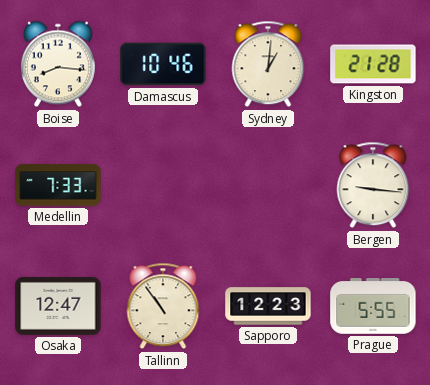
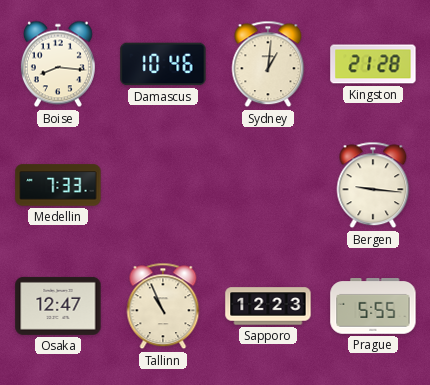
Tallinn: 10:54 -> 10:56 (163, 306)
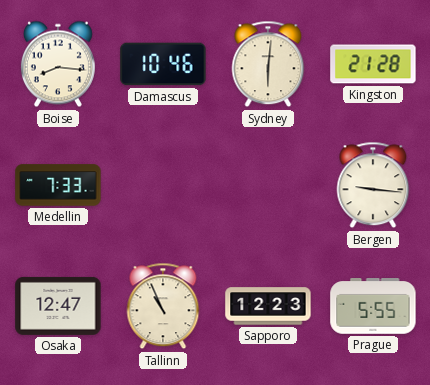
Sydney: 1:01 -> 6:01 (268, 64)
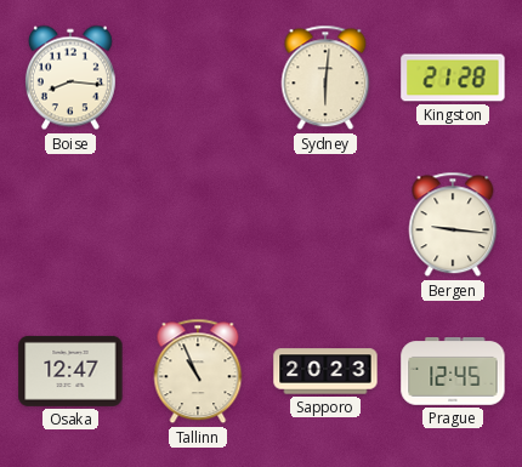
Damascus: 10:46 -> none (163, 64)
Medellin: 7:33 -> none (58, 185)
Sapporo: 12:23 -> 20:23 (325, 371)
Prague: 5:55 -> 12:45 (453, 371)
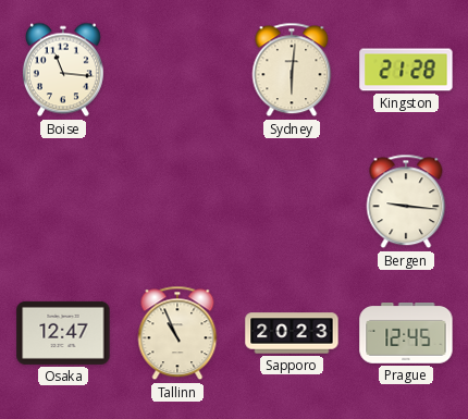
Boise: 8:16 -> 11:16 (63, 70)
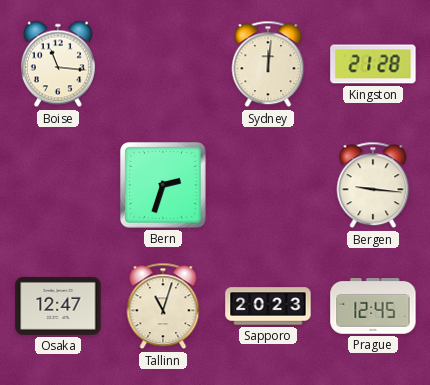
Sydney: 6:01 -> 12:01 (268, 64)
Bern: none -> 2:33 (164, 186)
Tallinn: 10:56 -> 11:03 (163, 306)
